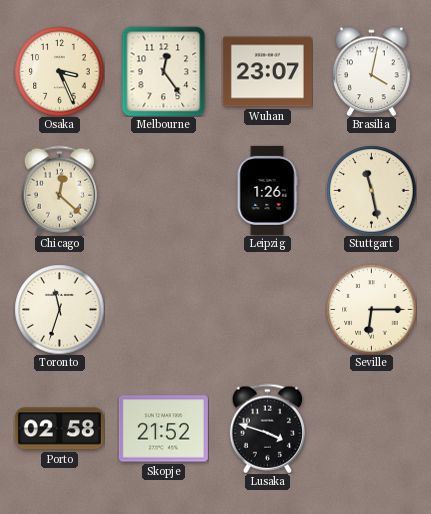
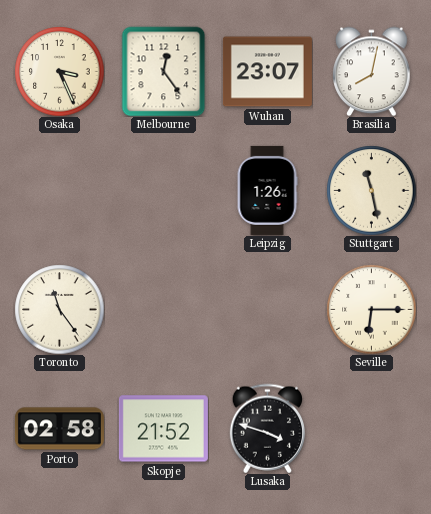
Brasilia: 4:02 -> 8:02 (372, 71)
Chicago: 12:22 -> none (59, 190)
Toronto: 11:33 -> 11:24 (59, 309)
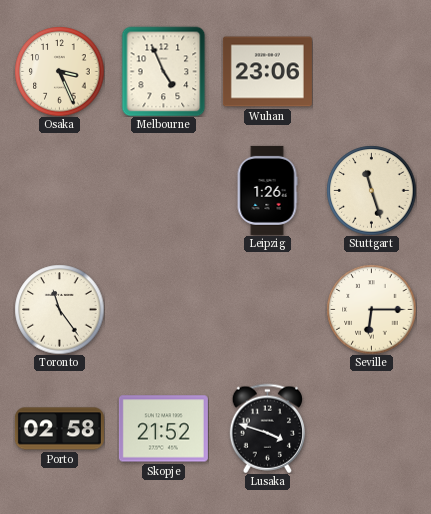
Melbourne: 12:24 -> 4:56 (164, 71)
Wuhan: 23:07 -> 23:06 (267, 72)
Brasilia: 8:02 -> none (372, 71)
Stuttgart: 11:28 -> 11:27 (371, 190)
